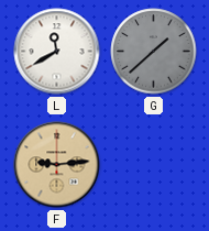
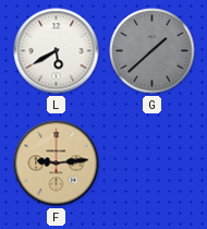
L: 11:40 -> 5:40 (57, 51)
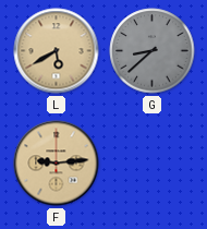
L dial: white -> champagne (57, 51)
G: 1:38 -> 8:38 (153, 51)
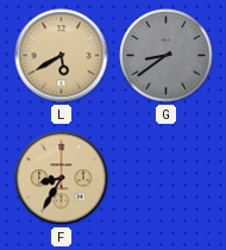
G: 8:38 -> 8:39 (167, 56)
F: 9:14 -> 8:35 (62, 179)
